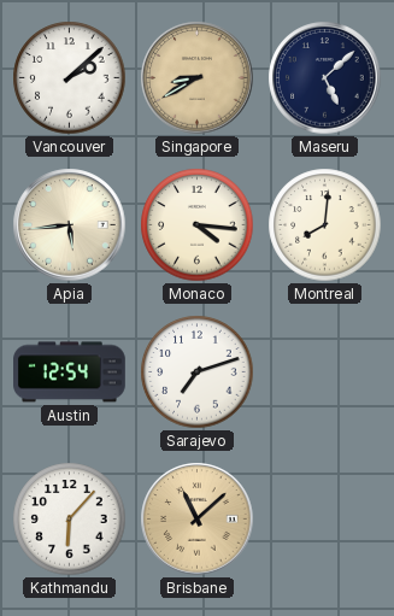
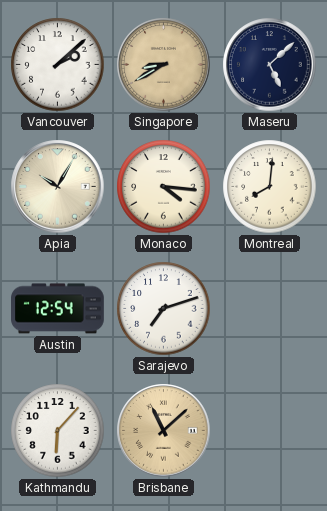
Apia: 5:44 -> 10:05 (58, 187)
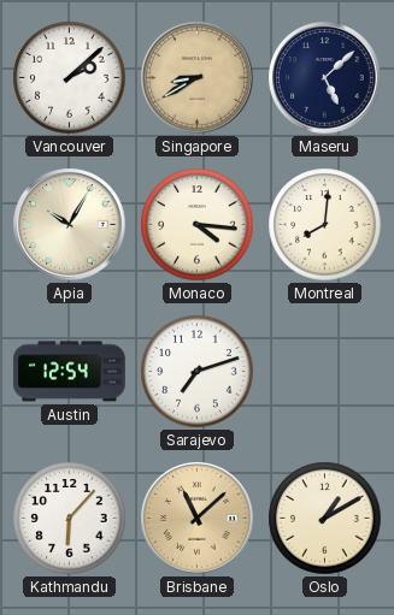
Oslo: none -> 1:10 (325, 519)
